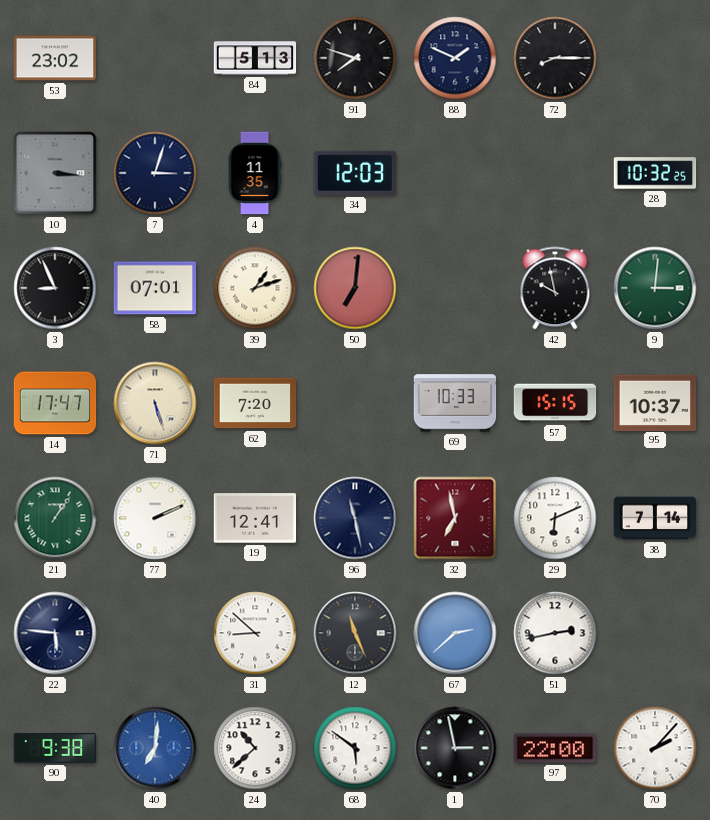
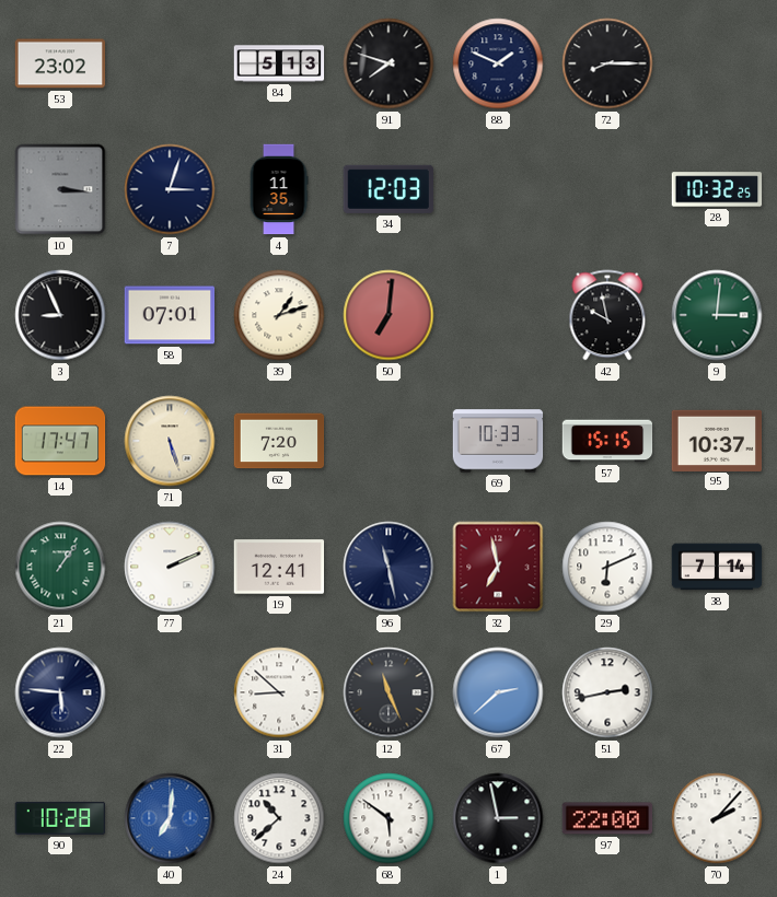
90: 9:38 -> 10:28 (60, 818)
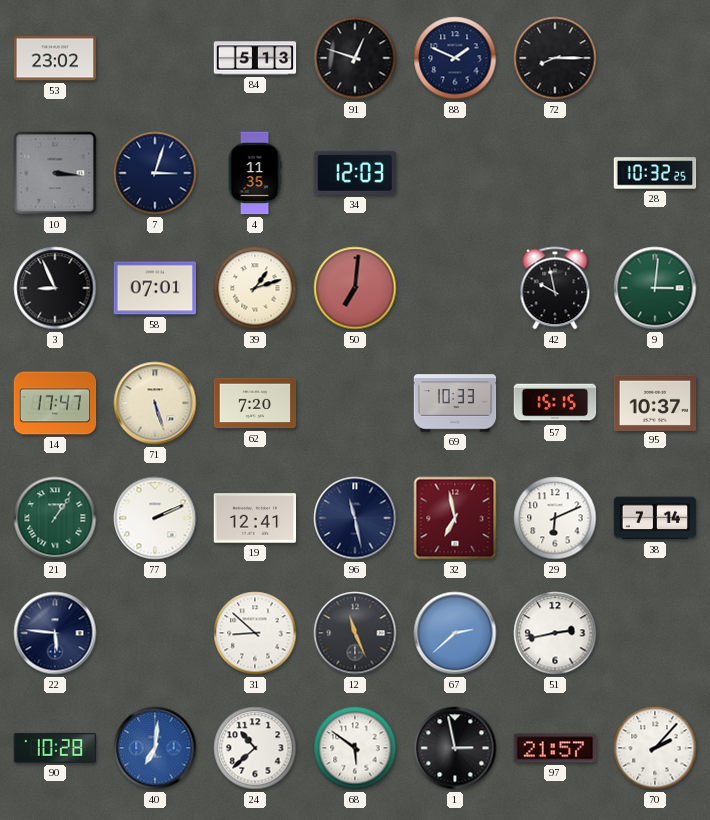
91: 7:48 -> 12:48 (355, 58)
97: 22:00 -> 21:57 (555, 748)
